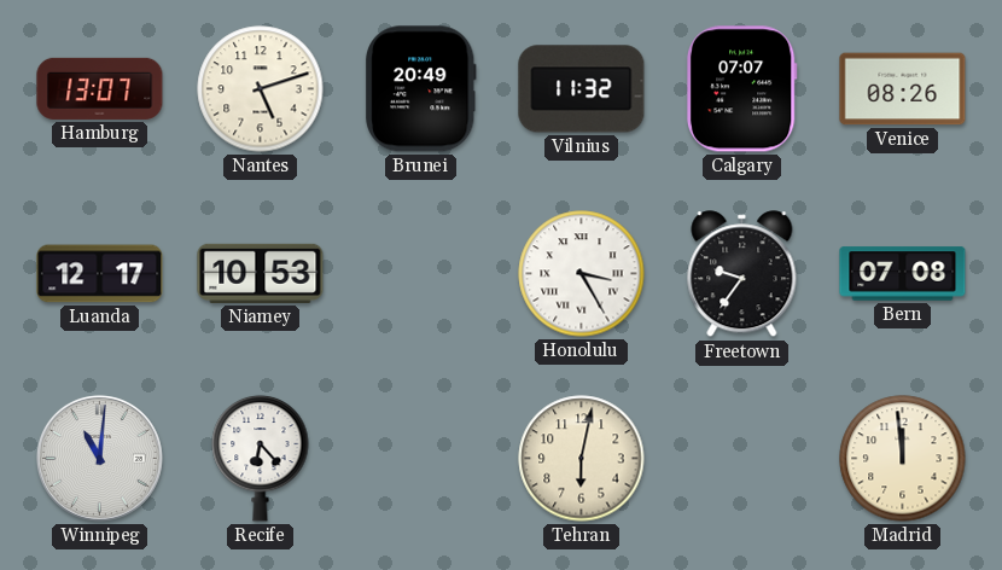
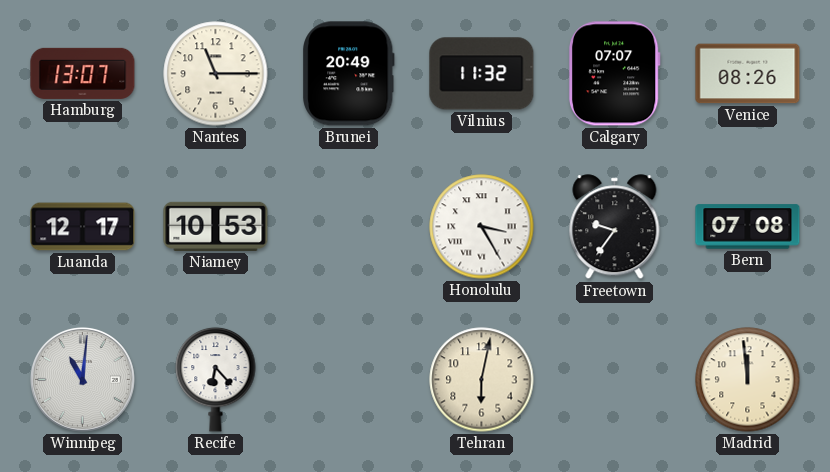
Nantes: 5:12 -> 11:15 (216, 74)
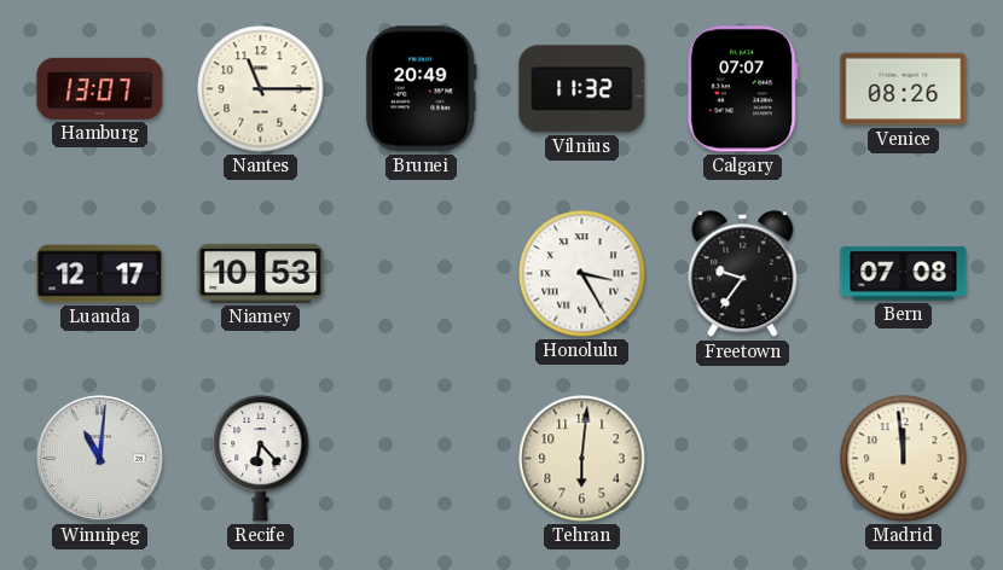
Tehran: 6:02 -> 6:01 (582, 459)
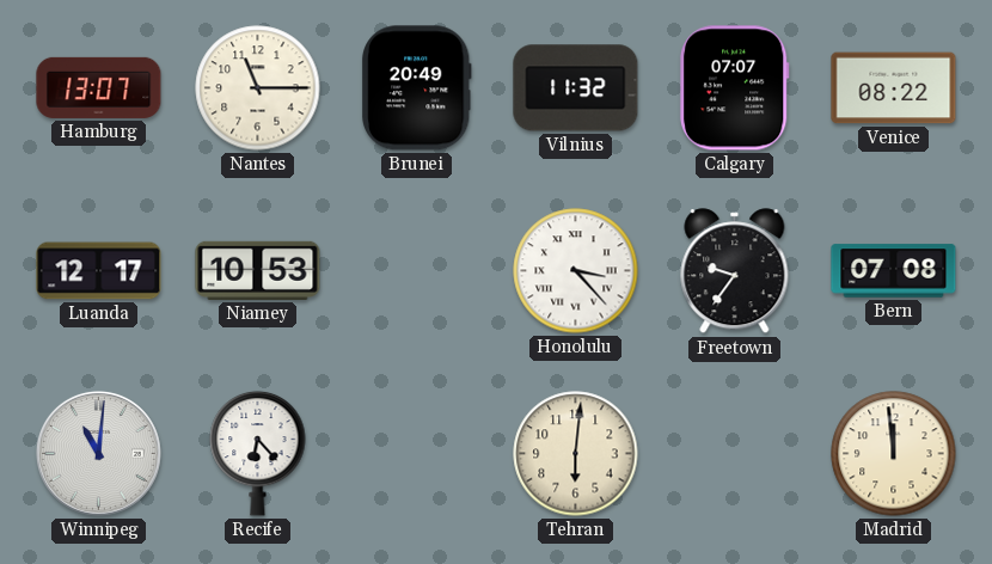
Venice: 08:26 -> 08:22 (894, 88)
Honolulu: 3:25 -> 3:23 (576, 271)
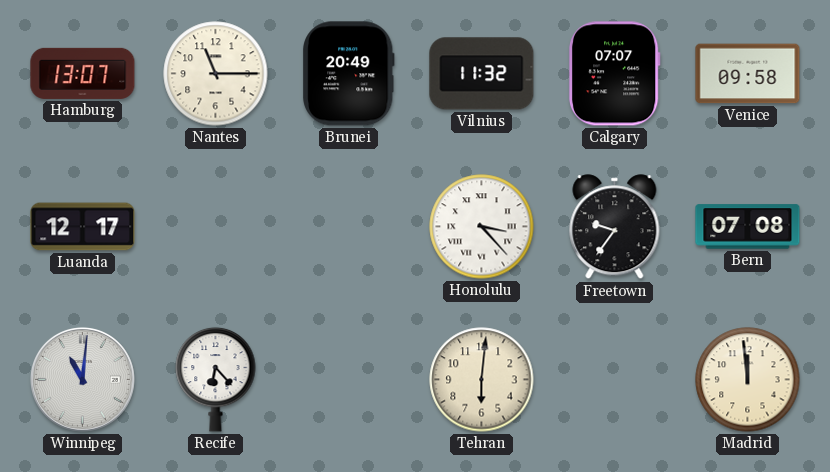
Venice: 08:22 -> 09:58 (748, 74)
Niamey: 10:53 -> none (258, 270)
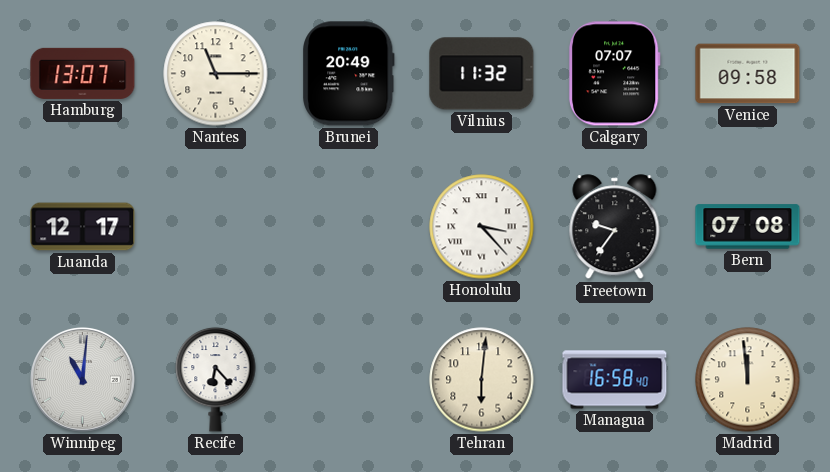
Managua: none -> 16:58 (615, 380)
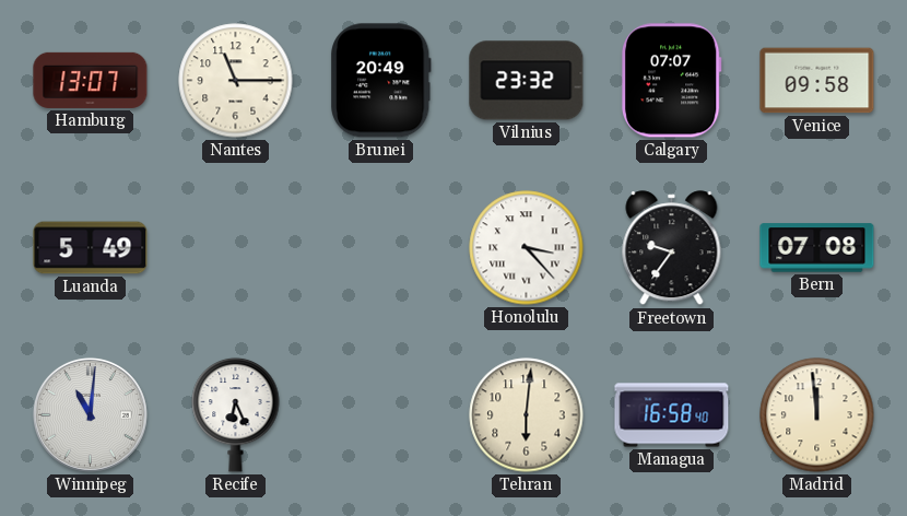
Vilnius: 11:32 -> 23:32 (527, 81)
Luanda: 12:17 -> 5:49 (91, 248)
Recife: 6:23 -> 6:26 (236, 414)
